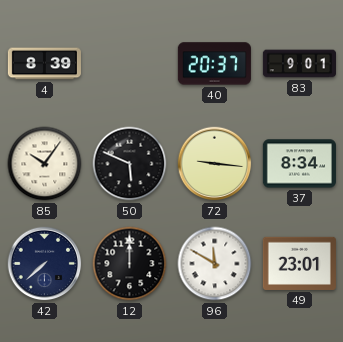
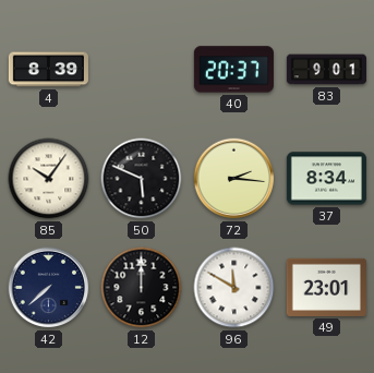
72: 9:16 -> 2:16 (234, 179)
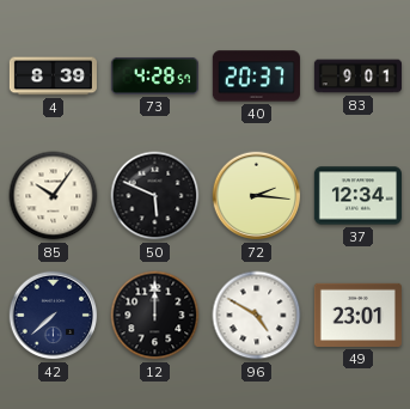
73: none -> 4:28 (154, 75)
37: 8:34 -> 12:34 (357, 196)
96: 11:50 -> 4:50 (257, 316)
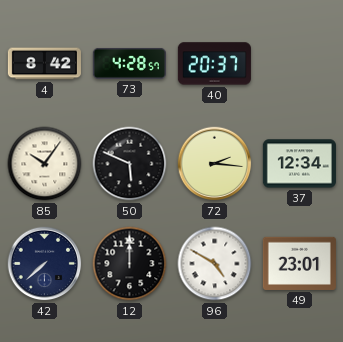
4: 8:39 -> 8:42 (44, 64)
83: 9:01 -> none (357, 77)
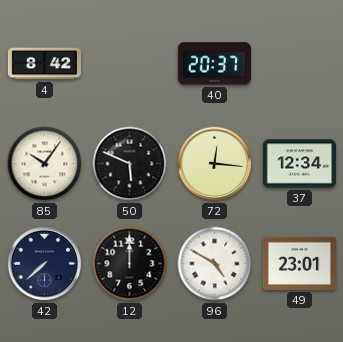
73: 4:28 -> none (129, 63)
72: 2:16 -> 12:16 (215, 164)
